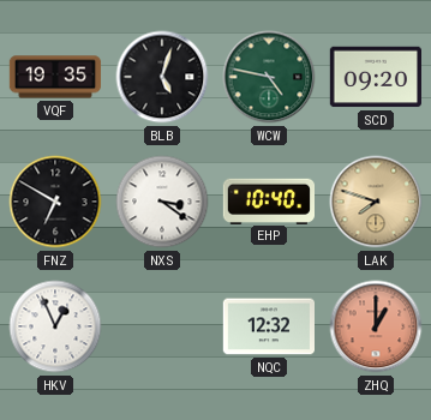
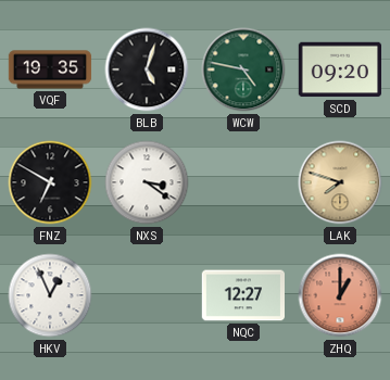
EHP: 10:40 -> none (268, 200)
NQC: 12:32 -> 12:27 (242, 295)
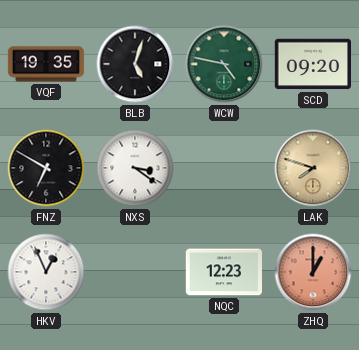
NQC: 12:27 -> 12:23 (223, 272)
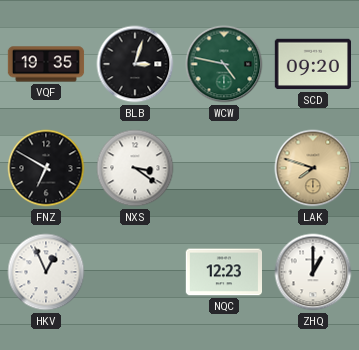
BLB: 5:03 -> 3:03 (135, 64)
ZHQ dial: salmon -> white (313, 272)
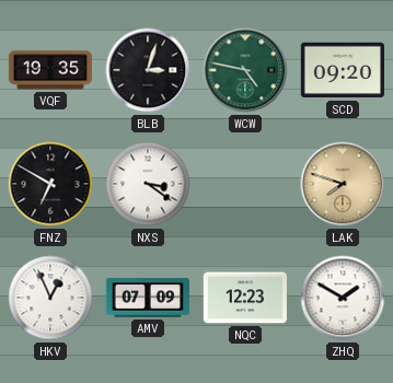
AMV: none -> 07:09 (147, 298)
ZHQ: 1:00 -> 1:50 (343, 298)
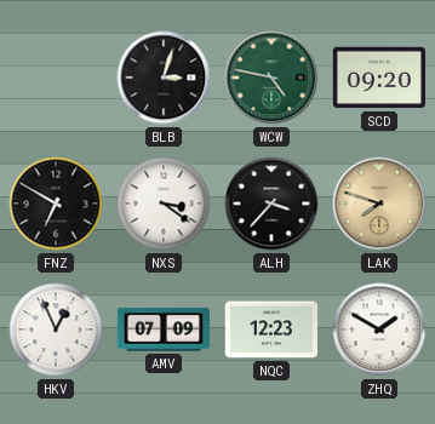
VQF: 19:35 -> none (50, 70)
ALH: none -> 3:37 (271, 204)
